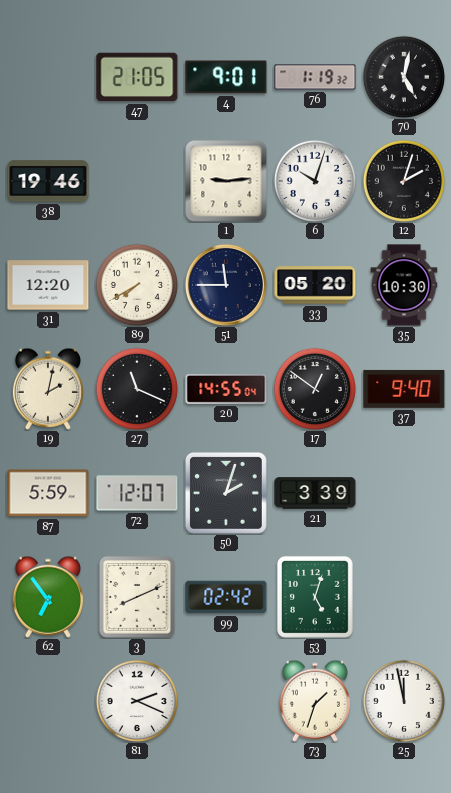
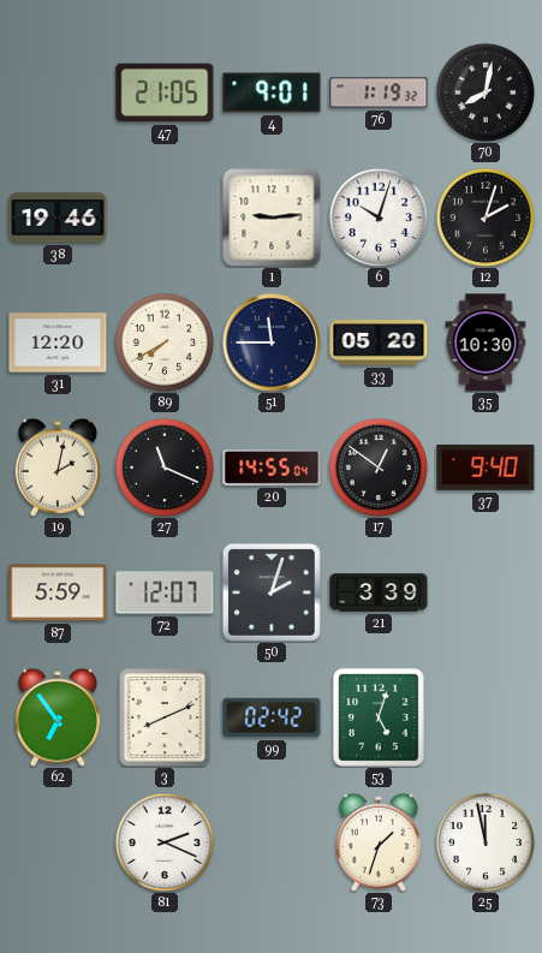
70: 5:02 -> 8:02 (486, 93)
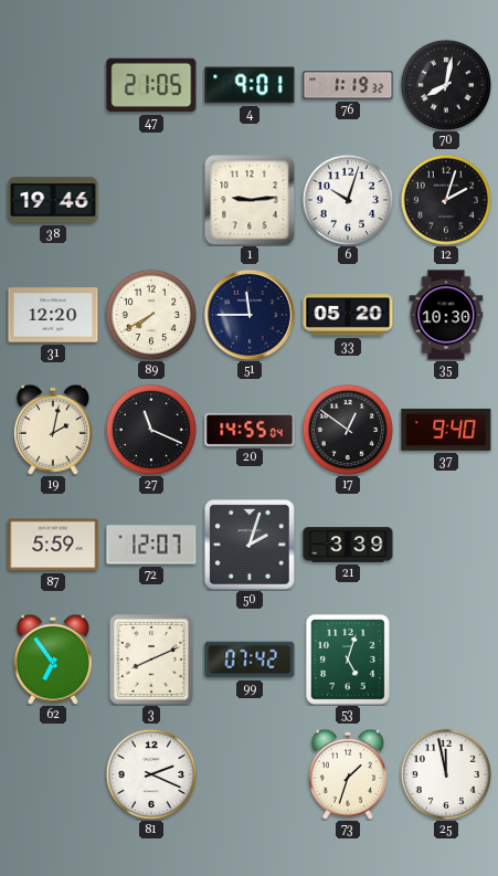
99: 02:42 -> 07:42 (250, 659)
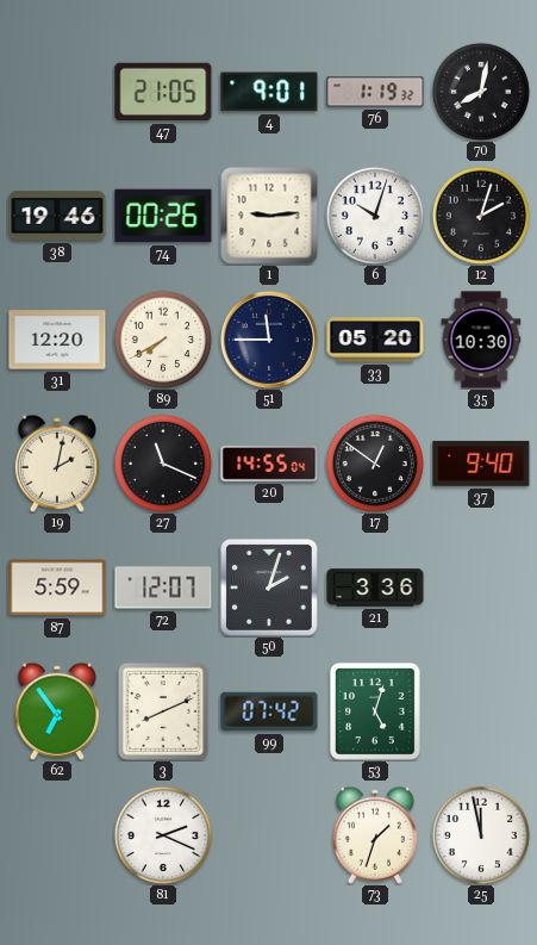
74: none -> 00:26 (163, 216)
21: 3:39 -> 3:36 (375, 587)
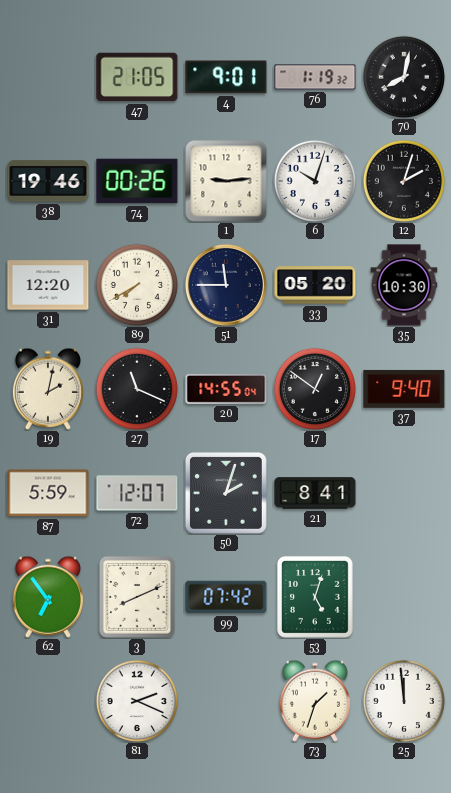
21: 3:36 -> 8:41 (315, 493)
25: 11:58 -> 11:59 (404, 701)
